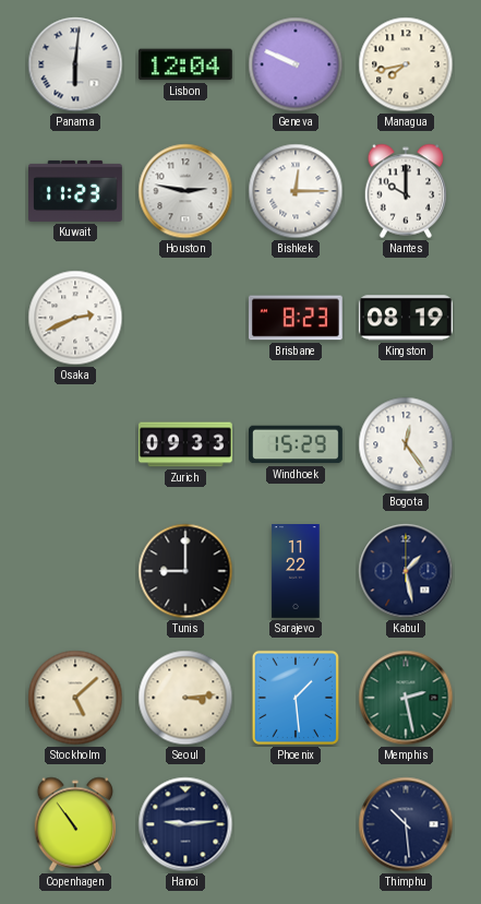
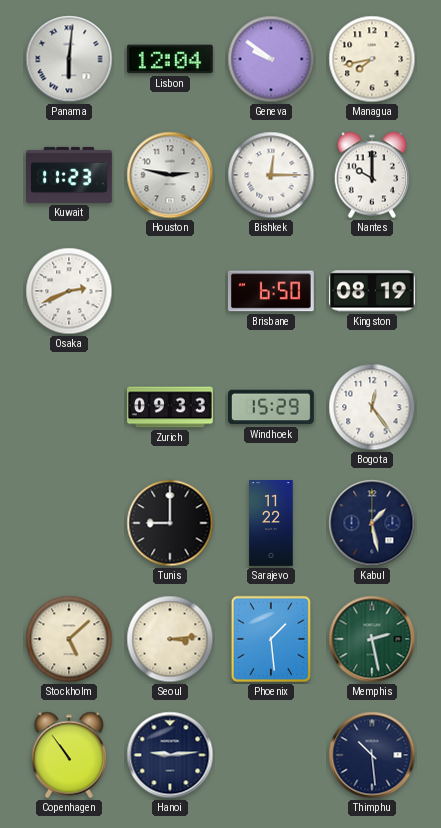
Geneva: 9:49 -> 9:51 (271, 59)
Brisbane: 8:23 -> 6:50 (271, 291)
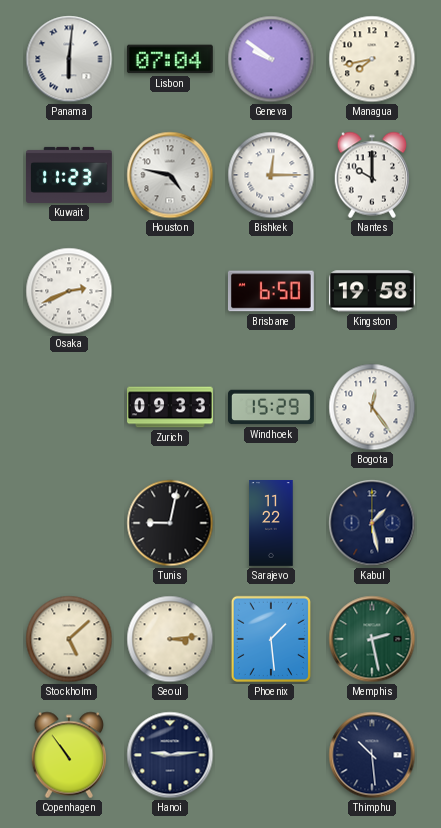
Lisbon: 12:04 -> 07:04 (170, 59)
Houston: 2:47 -> 4:47 (170, 175)
Kingston: 08:19 -> 19:58 (372, 291)
Tunis: 9:00 -> 9:02 (170, 523)
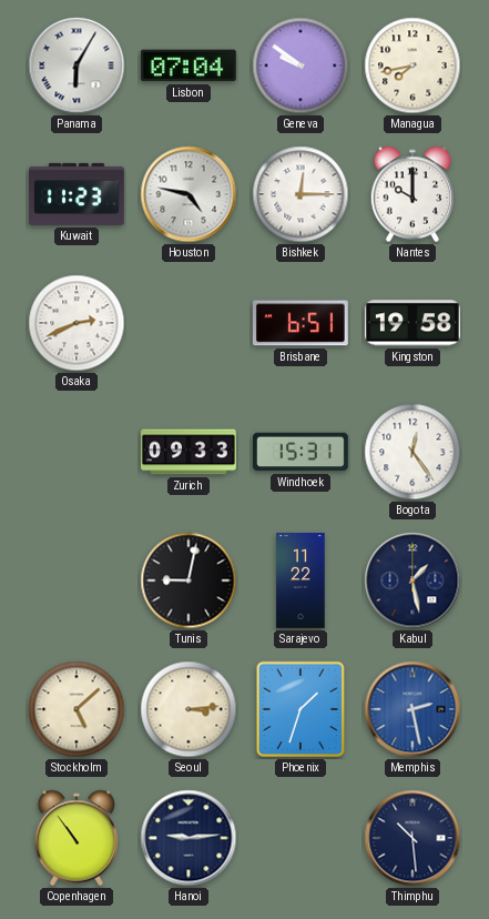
Panama: 6:01 -> 6:05 (77, 65)
Brisbane: 6:50 -> 6:51 (300, 323)
Windhoek: 15:29 -> 15:31 (302, 452)
Phoenix: 1:29 -> 1:33 (300, 709)
Memphis dial: green -> blue (412, 709)
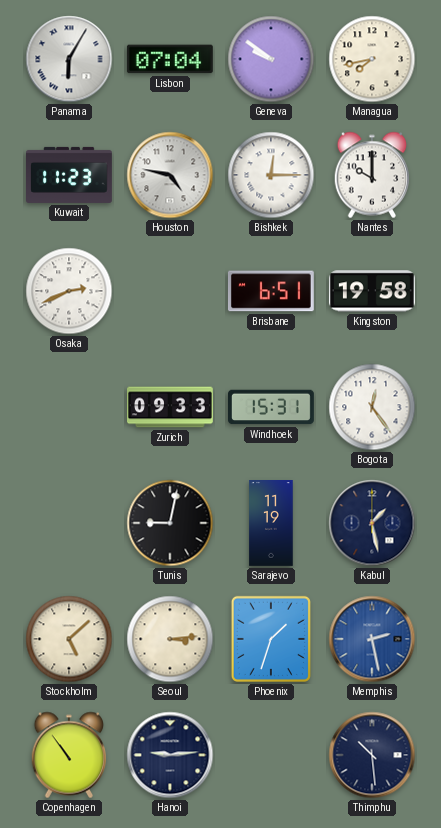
Sarajevo: 11:22 -> 11:19 (271, 524)
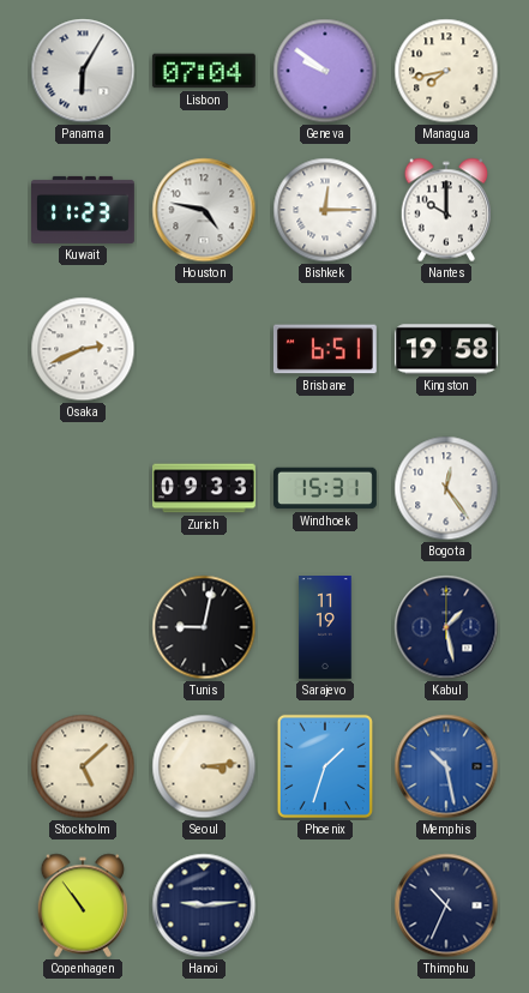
Memphis: 2:28 -> 10:28 (446, 766)
Thimphu: 10:29 -> 10:34 (446, 905)
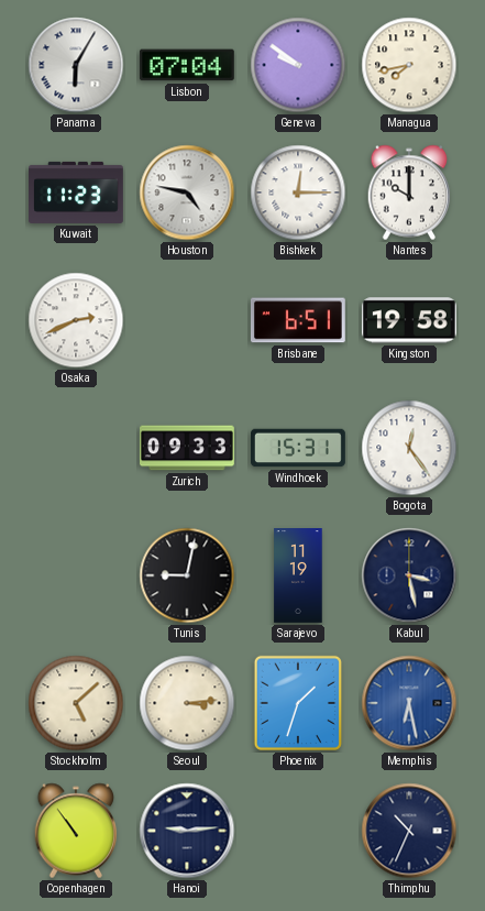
Kabul: 1:28 -> 3:28 (409, 575)
Memphis: 10:28 -> 6:28 (409, 703)
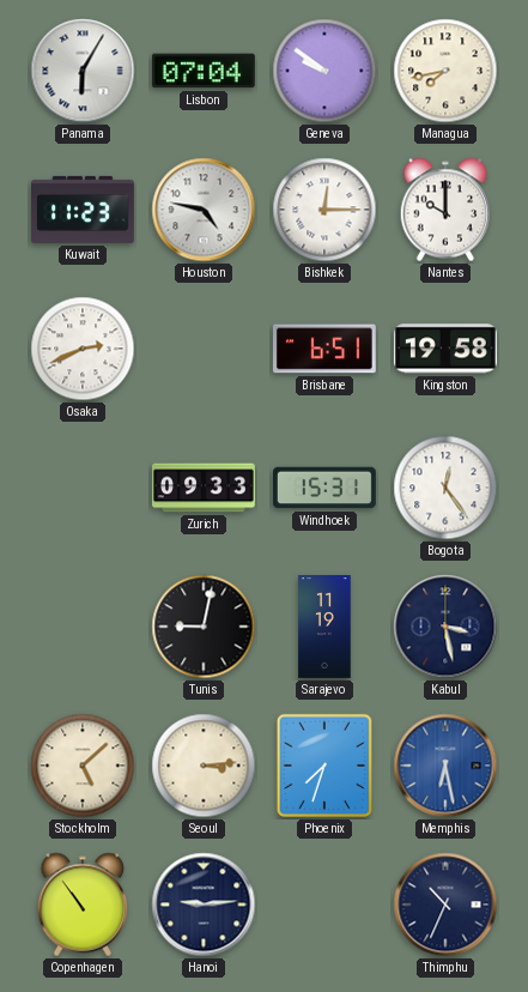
Phoenix: 1:33 -> 7:33 (324, 766)
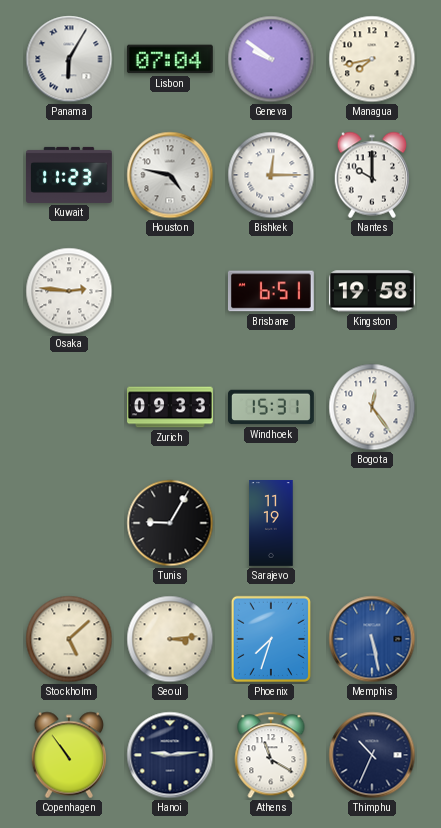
Osaka: 2:41 -> 2:46 (69, 291)
Tunis: 9:02 -> 9:05 (170, 523)
Kabul: 3:28 -> none (445, 627)
Memphis: 6:28 -> 5:28 (372, 639)
Athens: none -> 11:20 (271, 755)
